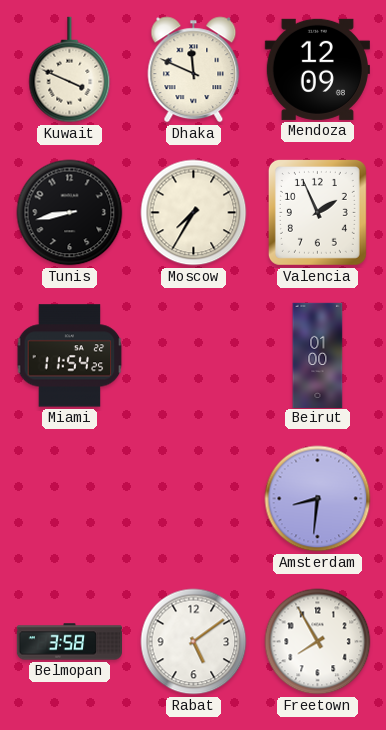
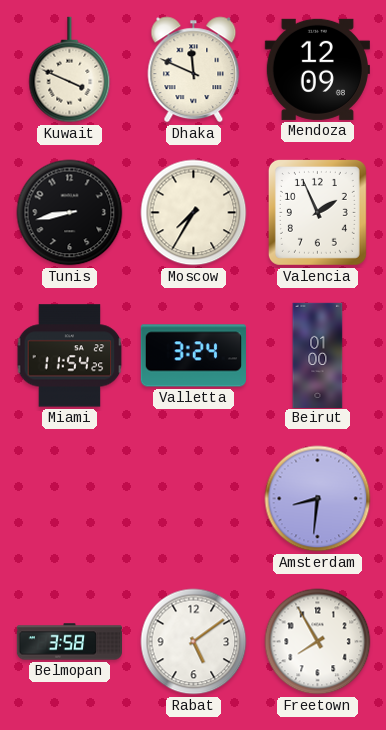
Valletta: none -> 3:24 (193, 356)
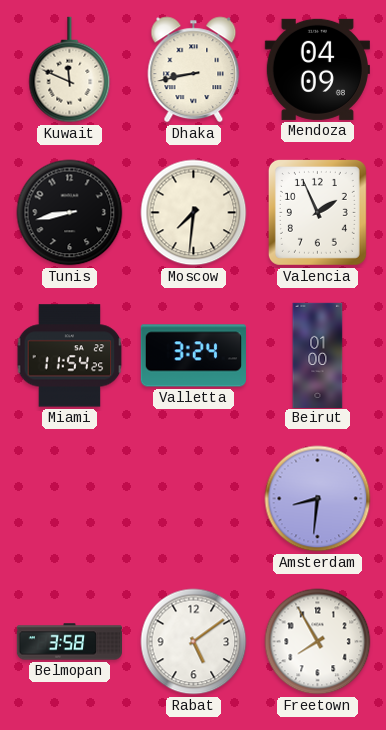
Kuwait: 3:49 -> 11:49 (70, 70)
Dhaka: 11:49 -> 8:43 (194, 70)
Mendoza: 12:09 -> 04:09 (317, 69)
Moscow: 7:35 -> 7:31 (194, 213)
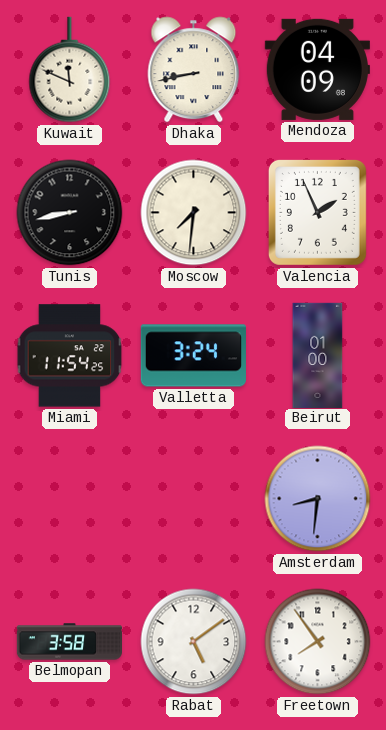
Freetown: 7:55 -> 7:54 (318, 642)
